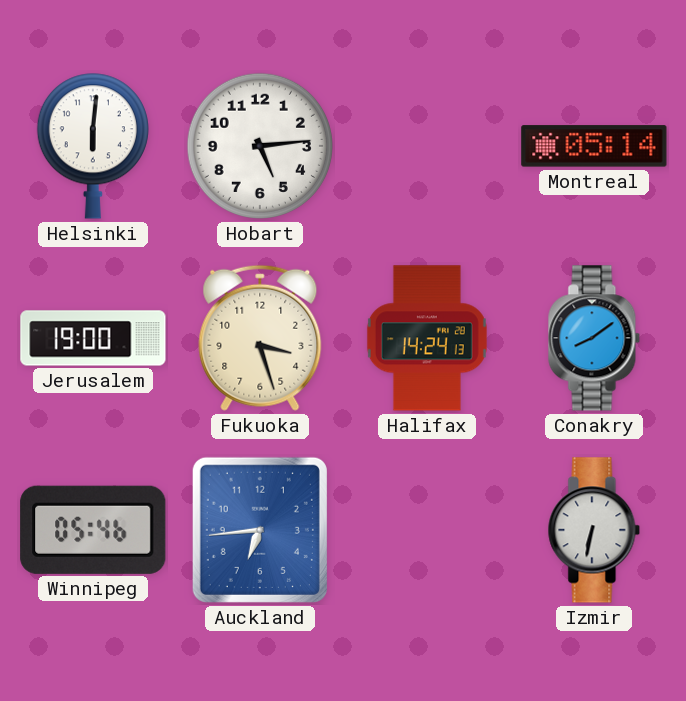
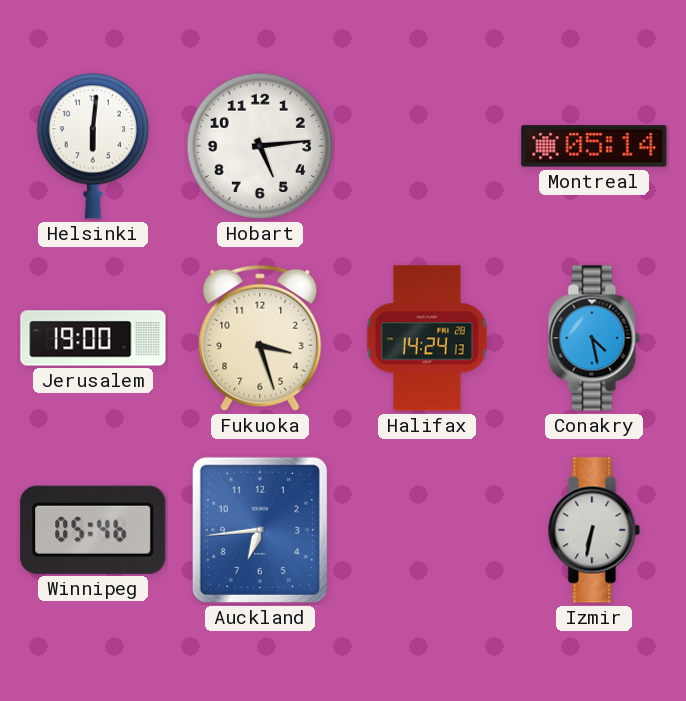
Conakry: 8:09 -> 4:28 (594, 338)
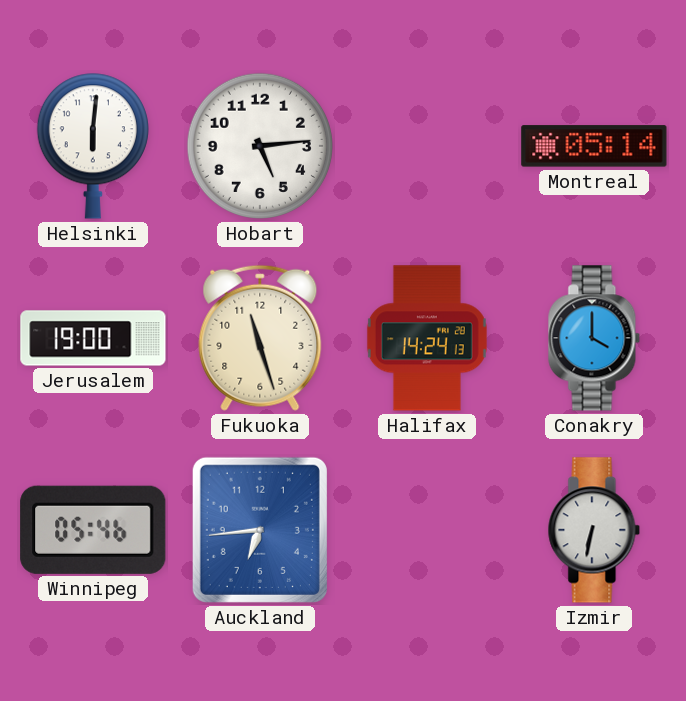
Fukuoka: 3:27 -> 11:27 (260, 338)
Conakry: 4:28 -> 4:00 (594, 338)
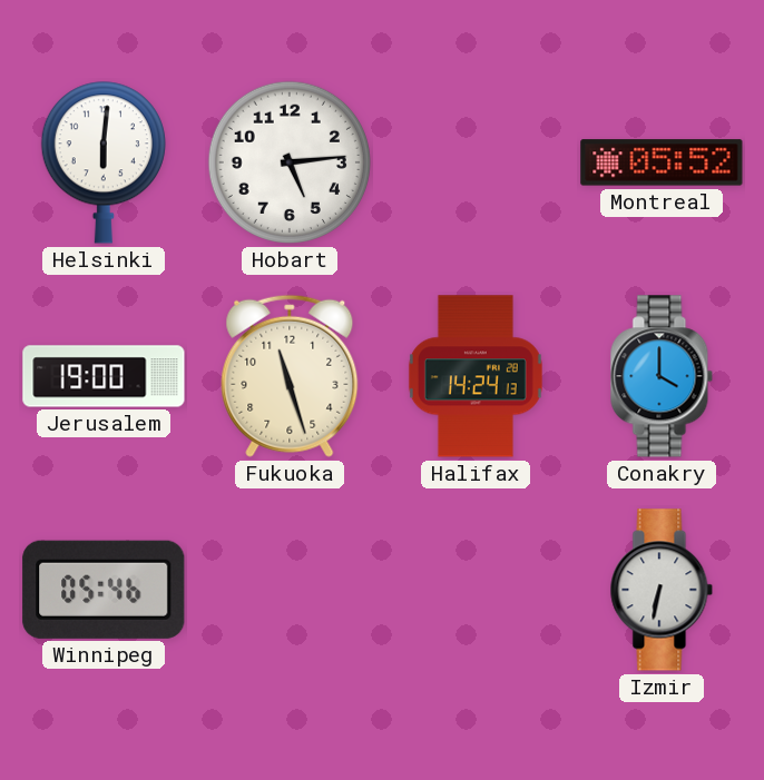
Montreal: 05:14 -> 05:52 (662, 162)
Auckland: 6:44 -> none (260, 530)
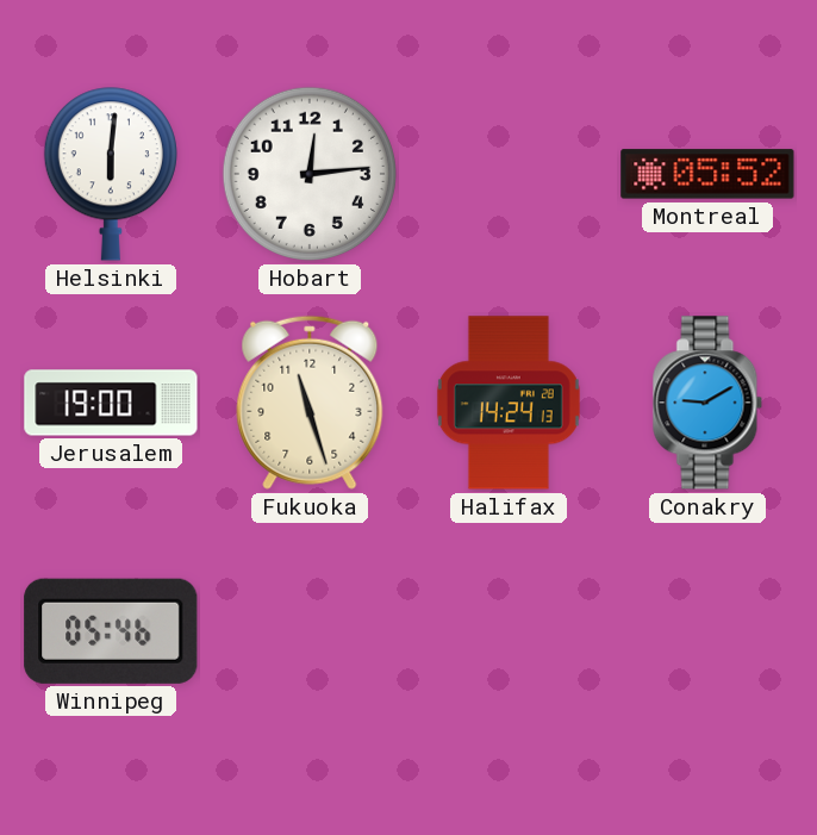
Hobart: 5:14 -> 12:14 (310, 174)
Conakry: 4:00 -> 9:10 (707, 403)
Izmir: 6:32 -> none (662, 590)
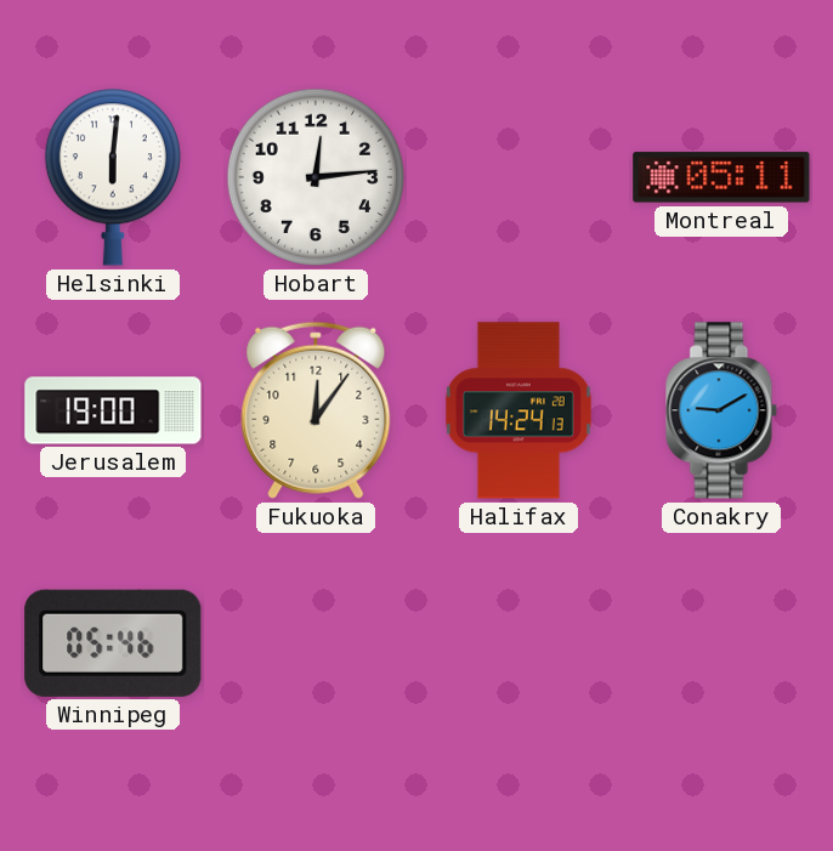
Montreal: 05:52 -> 05:11 (721, 177)
Fukuoka: 11:27 -> 12:06 (316, 410)
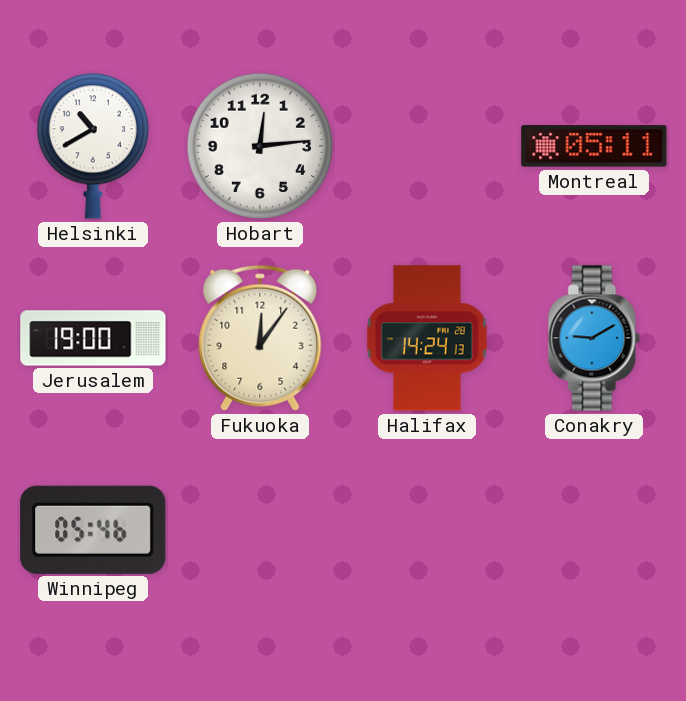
Helsinki: 6:01 -> 10:40 (93, 146)
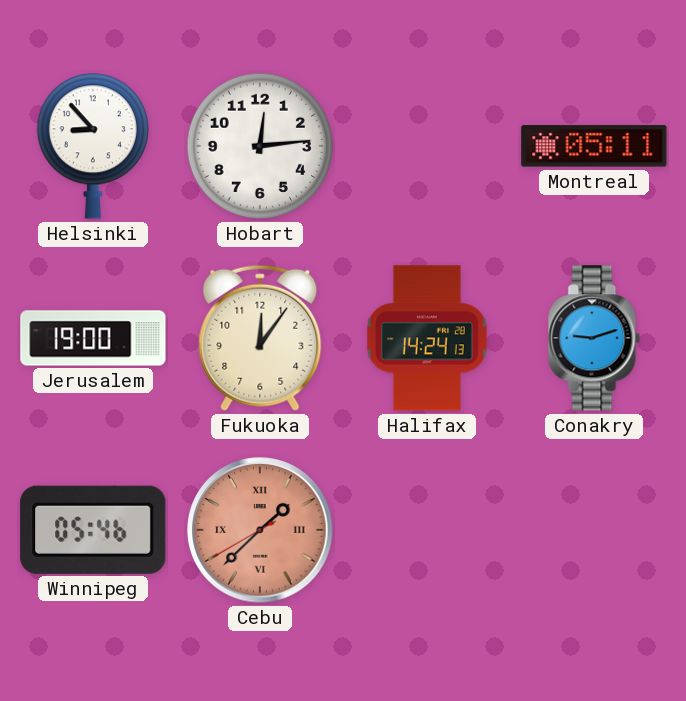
Helsinki: 10:40 -> 8:53 (93, 146)
Conakry: 9:10 -> 9:12 (594, 338)
Cebu: none -> 1:37 (260, 530)
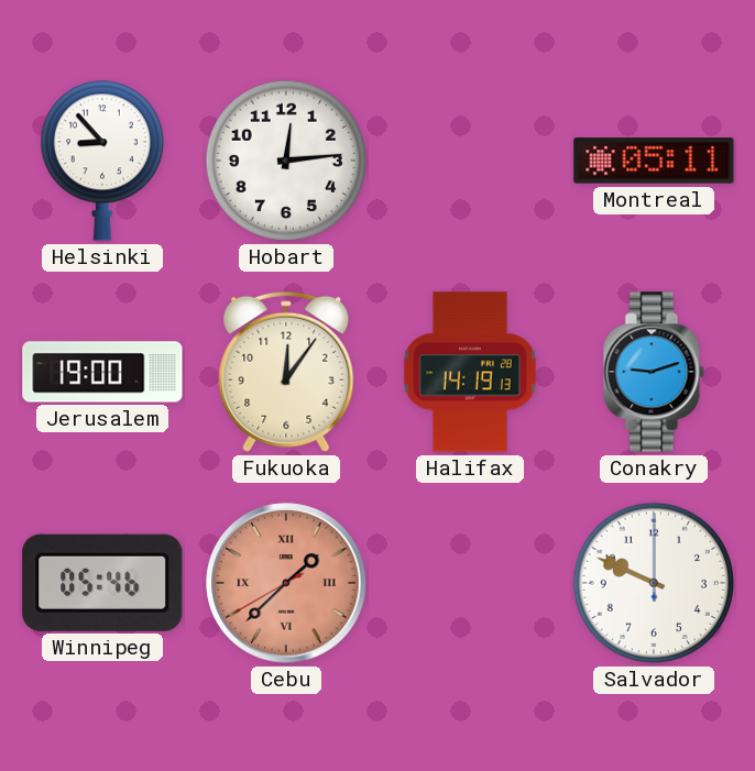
Halifax: 14:24 -> 14:19 (470, 372)
Salvador: none -> 9:49 (654, 583)
